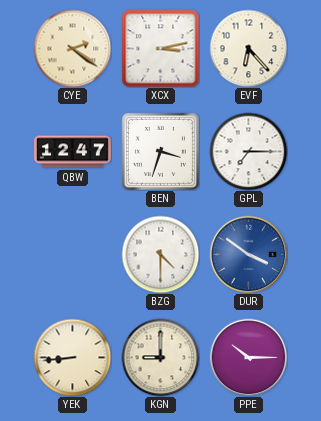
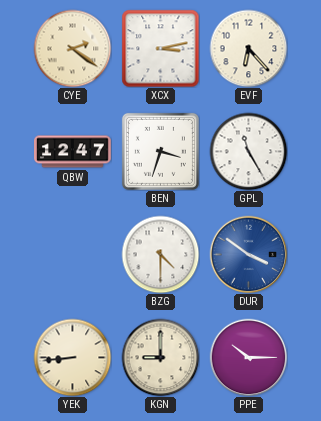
GPL: 7:15 -> 11:25 (248, 151)
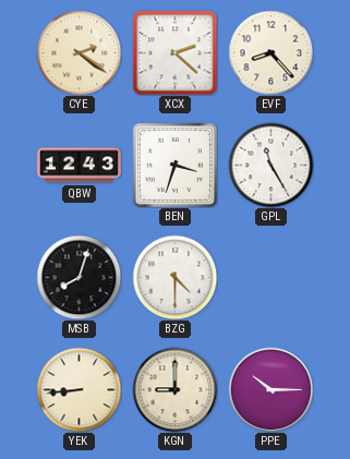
XCX: 3:13 -> 2:22 (174, 52)
EVF: 6:23 -> 8:23 (270, 52)
QBW: 12:47 -> 12:43 (80, 166)
MSB: none -> 8:03 (79, 277)
DUR: 3:51 -> none (248, 254)
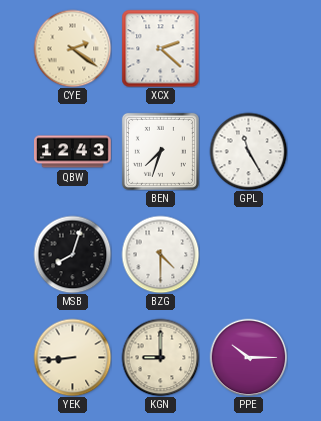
EVF: 8:23 -> none (270, 52)
BEN: 3:33 -> 7:33 (160, 151)
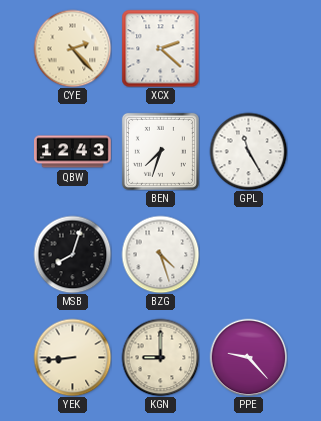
CYE: 2:21 -> 2:23 (72, 48)
BZG: 4:30 -> 4:27 (160, 254)
PPE: 10:15 -> 9:23 (248, 357)
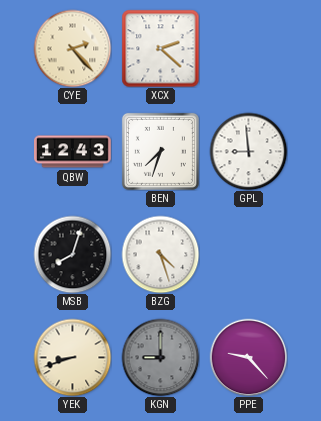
GPL: 11:25 -> 8:59 (248, 151)
YEK: 8:44 -> 8:42 (72, 357)
KGN dial: cream -> grey (160, 357)
